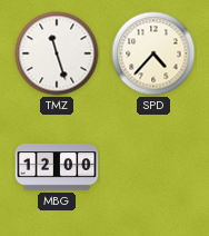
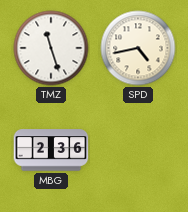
SPD: 4:37 -> 4:43 (138, 48)
MBG: 12:00 -> 2:36 (51, 150)
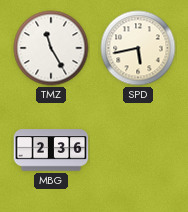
TMZ: 11:27 -> 11:25 (51, 48)
SPD: 4:43 -> 5:43 (138, 48)
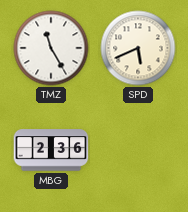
SPD: 5:43 -> 5:41 (138, 48)
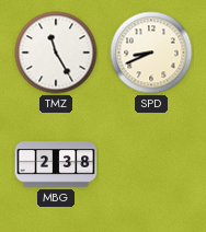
SPD: 5:41 -> 8:41 (151, 53)
MBG: 2:36 -> 2:38 (56, 164)
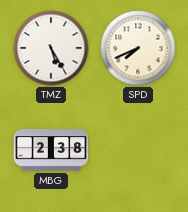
TMZ: 11:25 -> 5:25 (51, 48)
SPD: 8:41 -> 7:41 (138, 48)
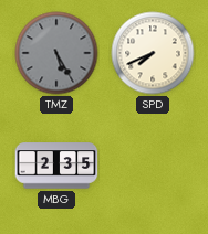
TMZ dial: white -> grey (56, 53)
MBG: 2:38 -> 2:35 (56, 166)
